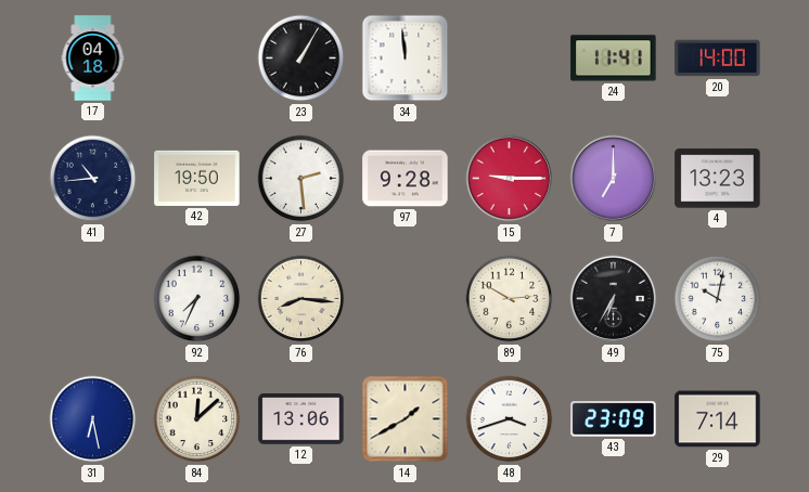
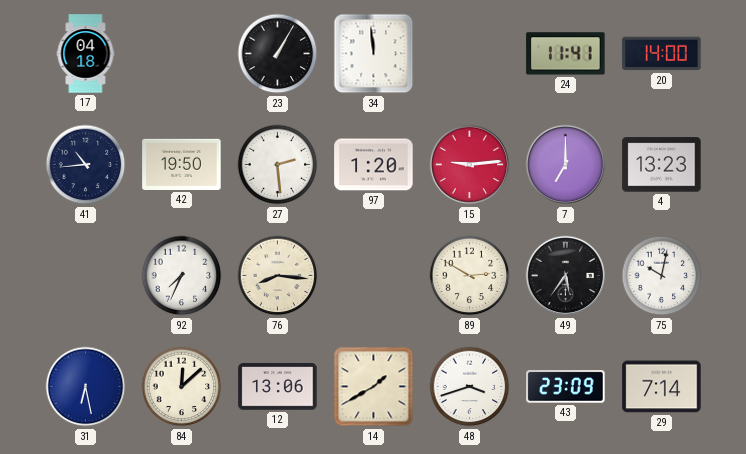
97: 9:28 -> 1:20 (374, 165)
15: 9:15 -> 9:14 (470, 165)
49: 6:35 -> 5:36 (566, 276)
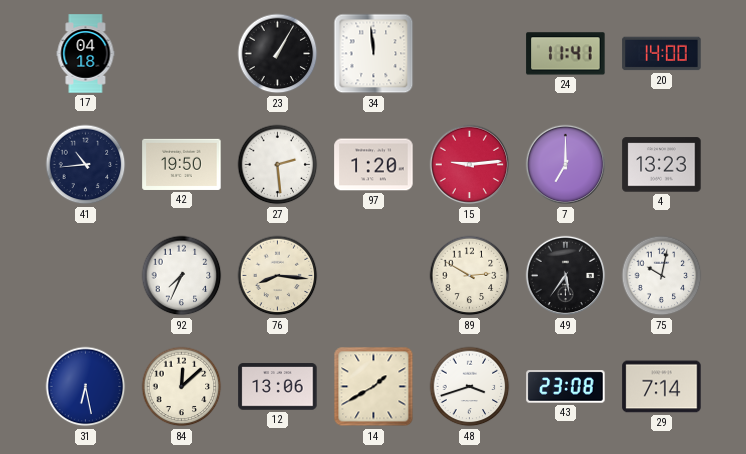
43: 23:09 -> 23:08 (566, 387)
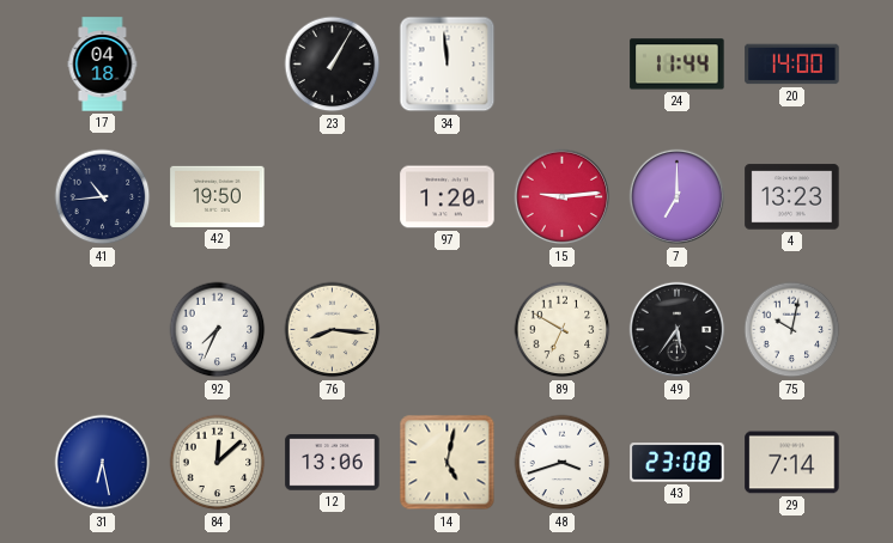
24: 11:41 -> 11:44 (678, 65)
27: 2:29 -> none (278, 165)
89: 2:50 -> 6:50 (563, 330)
14: 1:40 -> 5:02 (448, 463)
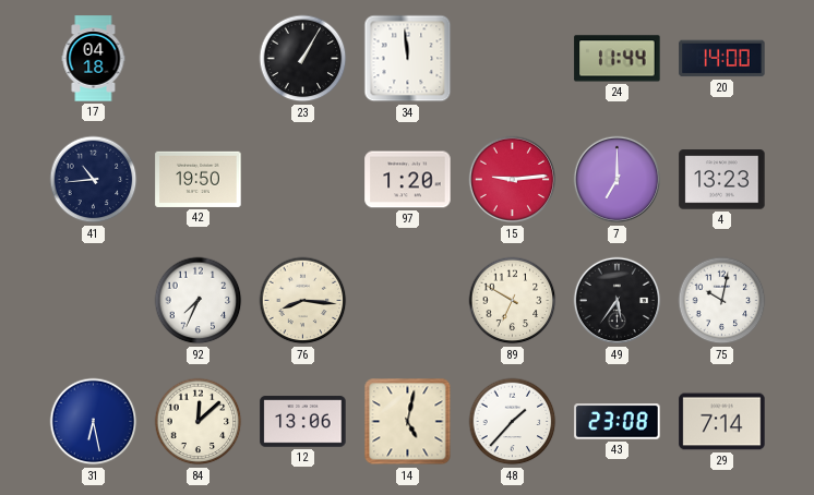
48: 3:42 -> 1:37 (513, 422)
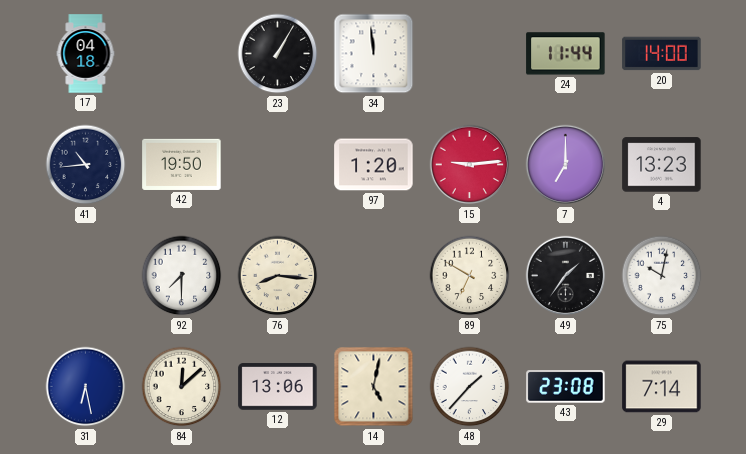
92: 7:34 -> 7:30 (182, 276)
49: 5:36 -> 1:36 (566, 276)
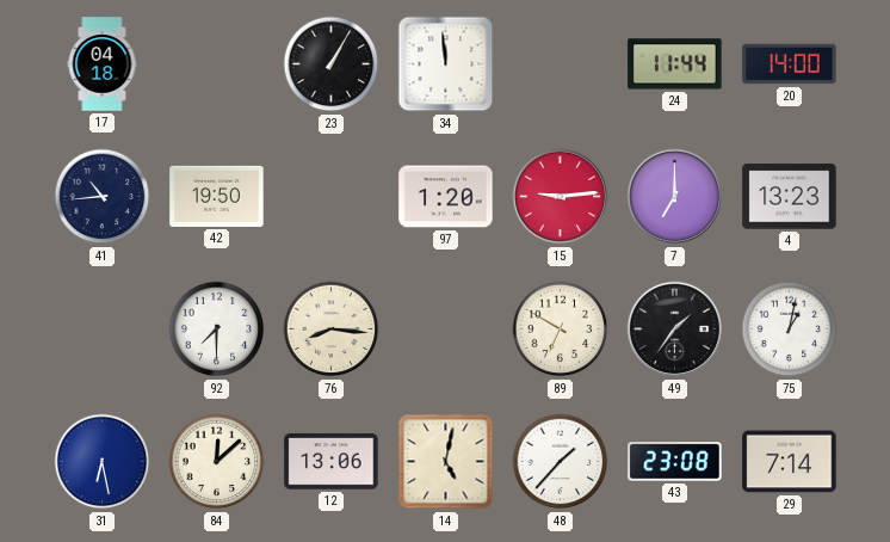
75: 10:02 -> 1:02 (790, 329)
